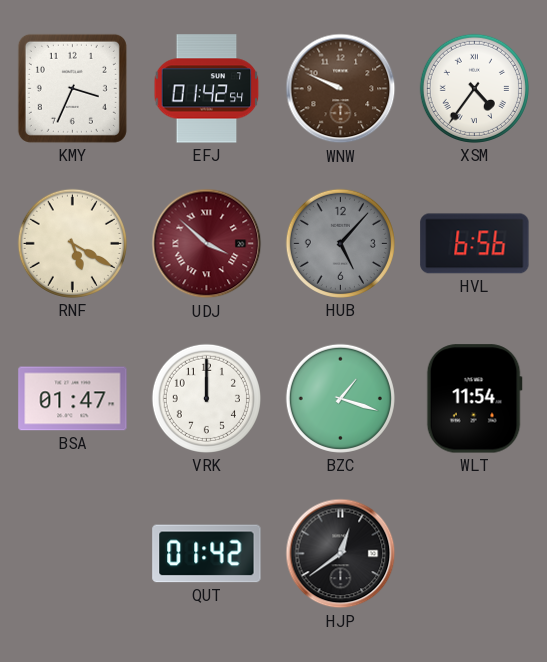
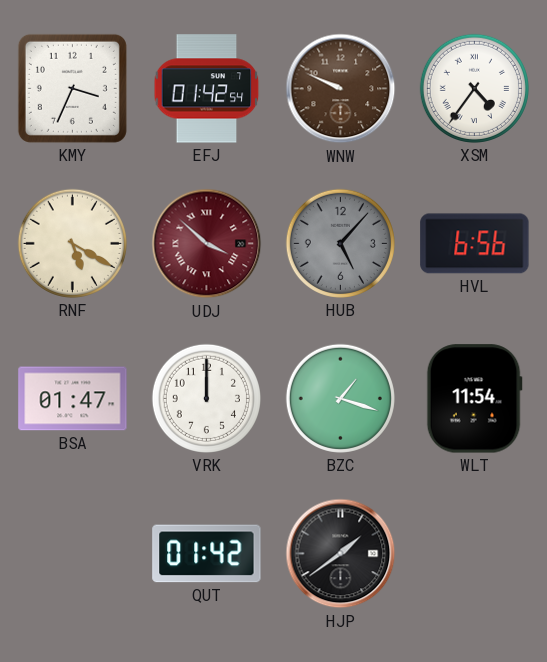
HJP: 12:39 -> 1:39 (341, 554)
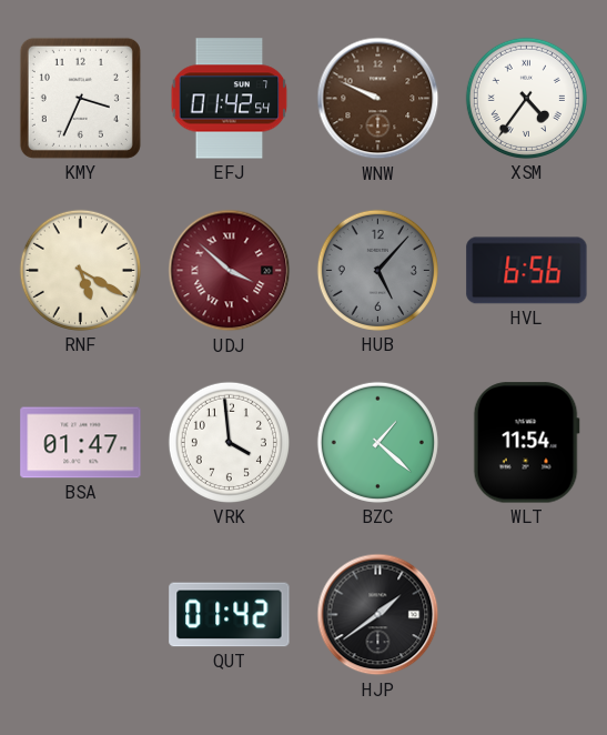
VRK: 12:00 -> 3:59 (229, 442)
BZC: 1:18 -> 1:22 (377, 442)
